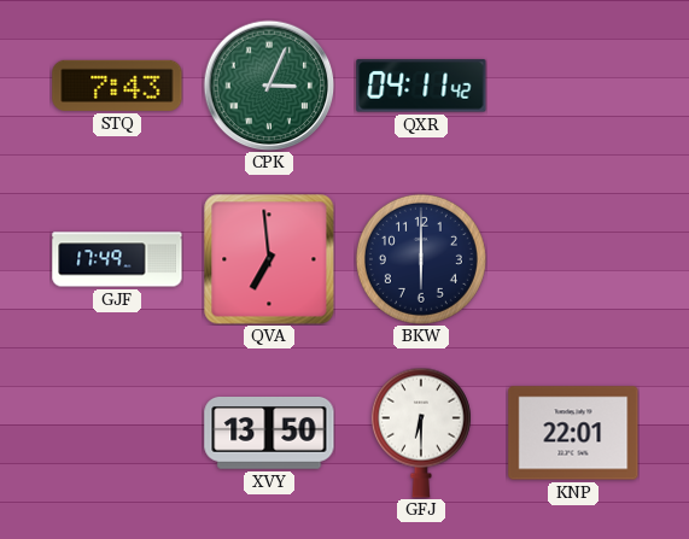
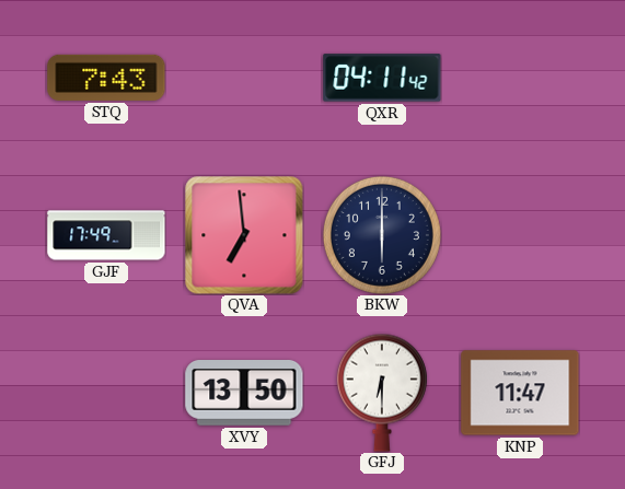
CPK: 3:04 -> none (269, 86)
KNP: 22:01 -> 11:47 (520, 393)
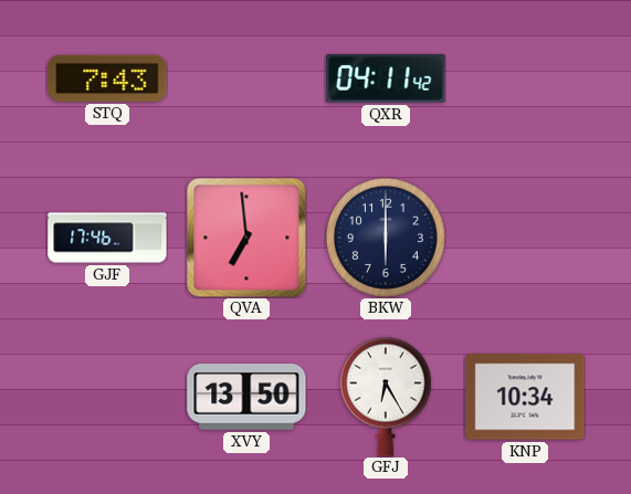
GJF: 17:49 -> 17:46 (107, 238)
GFJ: 6:30 -> 6:25 (386, 397)
KNP: 11:47 -> 10:34 (525, 397)
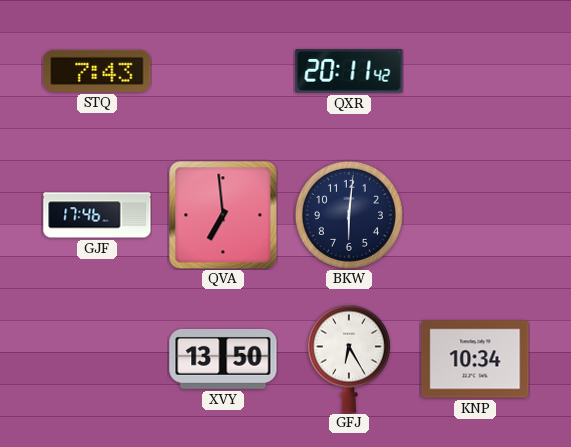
QXR: 04:11 -> 20:11 (349, 71)
BKW: 6:00 -> 6:01 (349, 215)
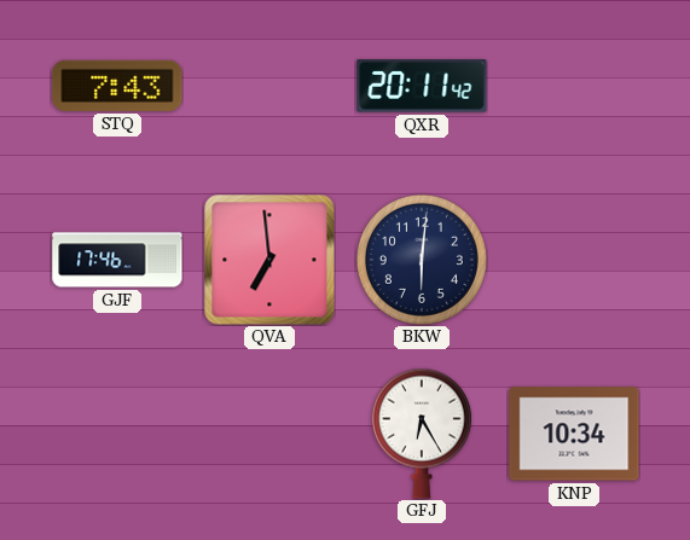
XVY: 13:50 -> none (223, 360)
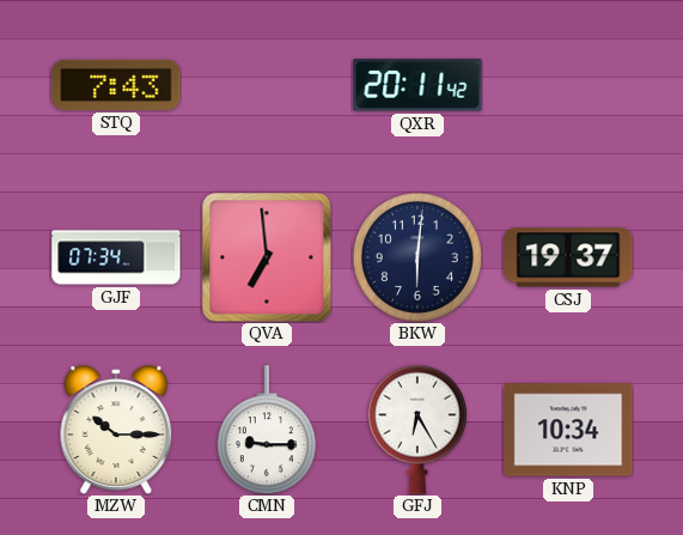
GJF: 17:46 -> 07:34 (116, 257)
CSJ: none -> 19:37 (568, 257)
MZW: none -> 10:15 (116, 430)
CMN: none -> 9:15 (267, 430)
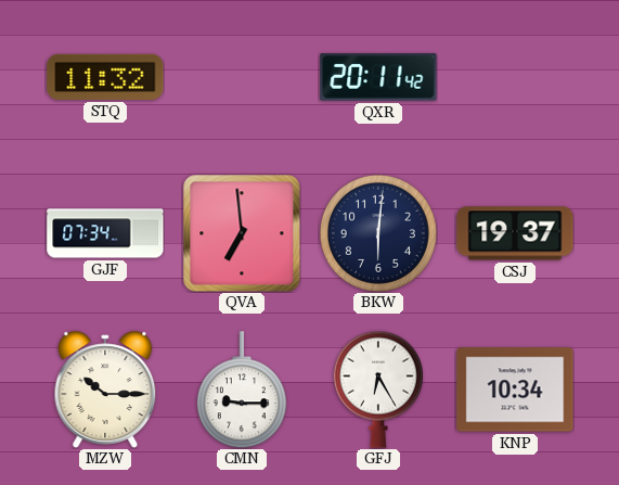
STQ: 7:43 -> 11:32 (105, 77)
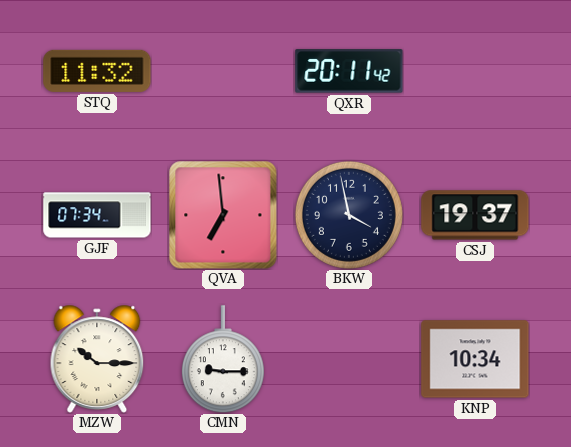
BKW: 6:01 -> 3:58 (349, 215)
GFJ: 6:25 -> none (378, 390)
